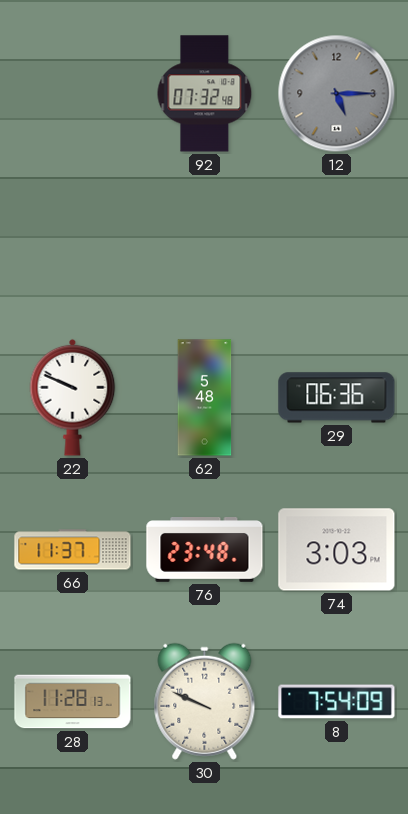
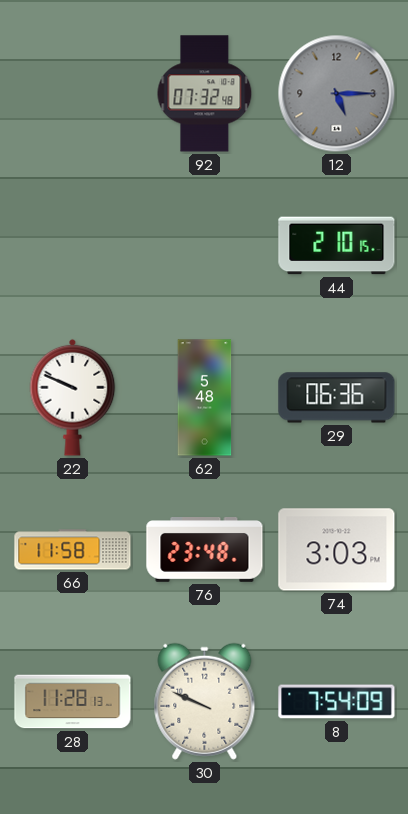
44: none -> 2:10 (337, 246)
66: 11:37 -> 11:58 (73, 550)
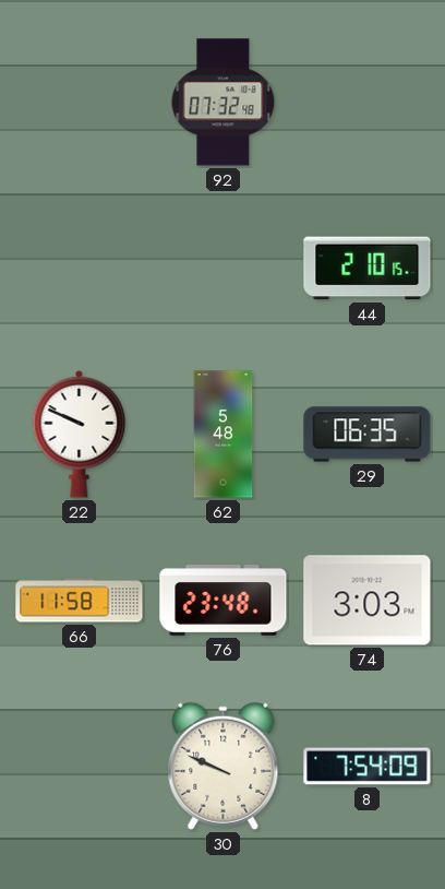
12: 5:15 -> none (337, 94)
29: 06:36 -> 06:35 (368, 435)
28: 11:28 -> none (73, 702)
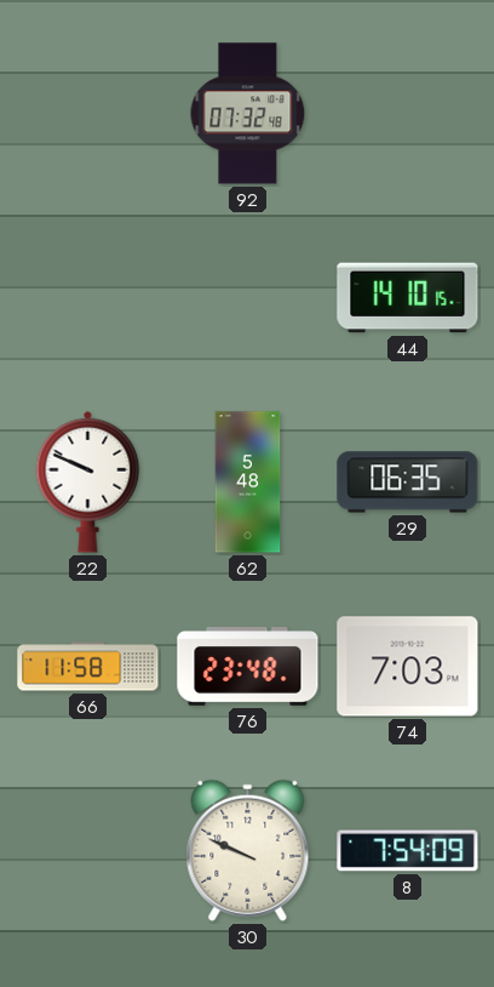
44: 2:10 -> 14:10 (408, 298)
74: 3:03 -> 7:03 (408, 667)
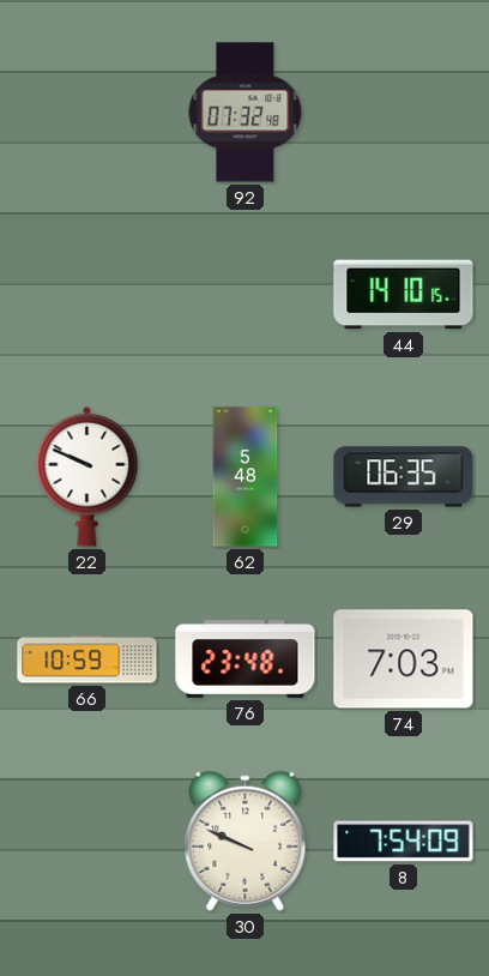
66: 11:58 -> 10:59 (87, 659)
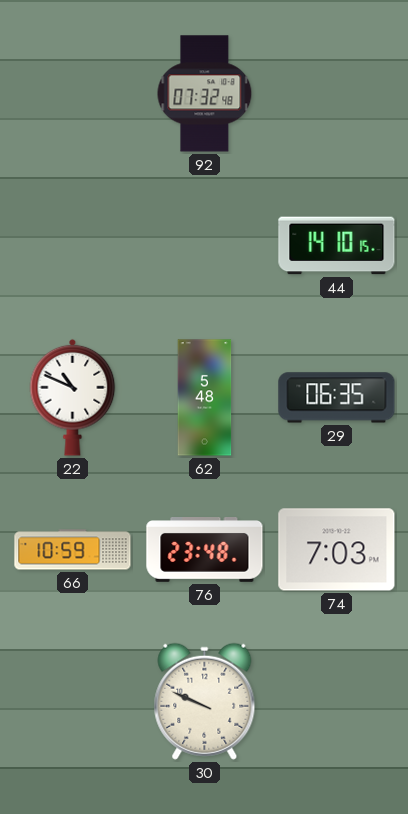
22: 9:49 -> 10:49 (73, 397)
8: 7:54 -> none (404, 842)
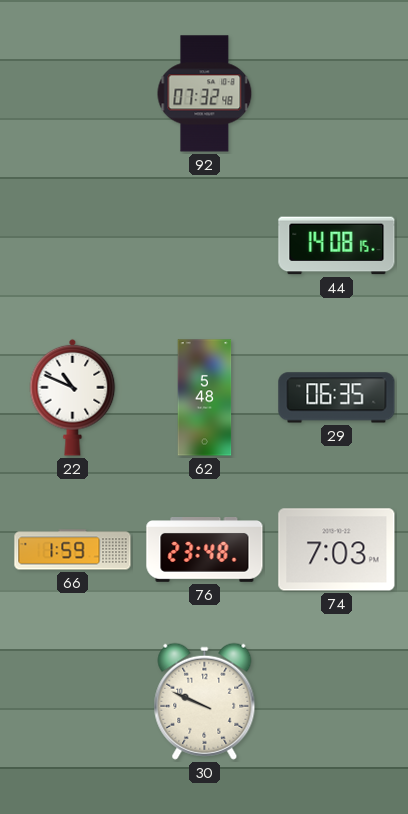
44: 14:10 -> 14:08 (337, 246)
66: 10:59 -> 1:59 (73, 550)
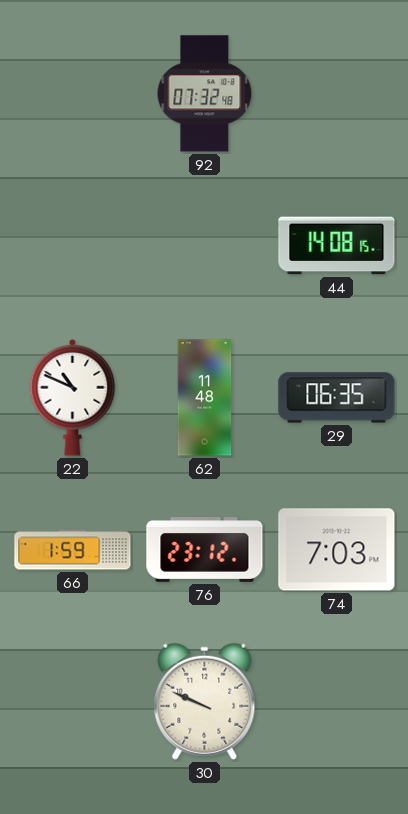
62: 5:48 -> 11:48 (205, 398)
76: 23:48 -> 23:12 (205, 550)
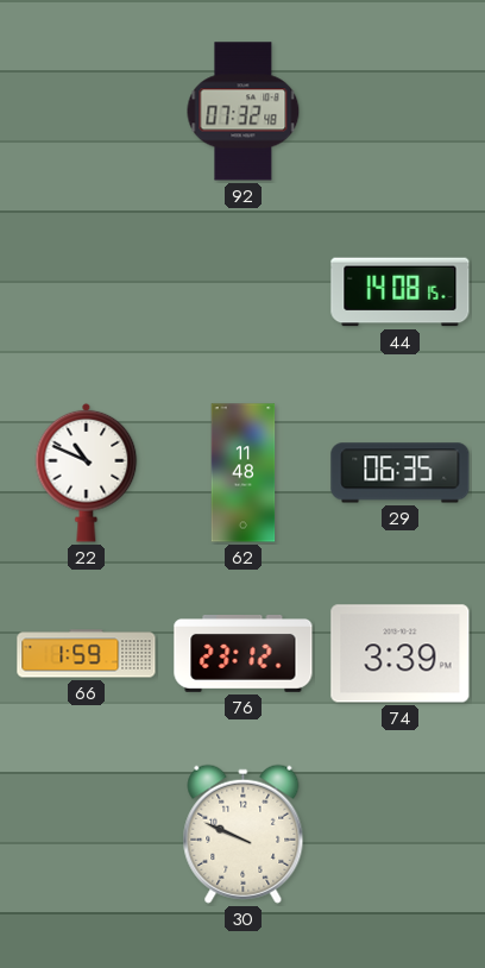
74: 7:03 -> 3:39 (401, 654)
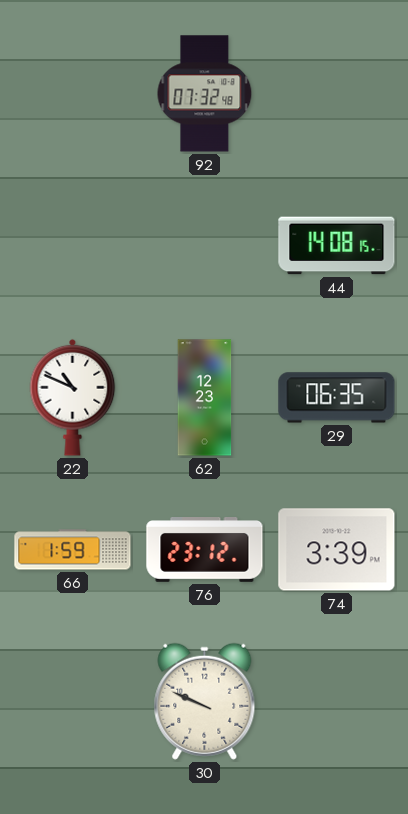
62: 11:48 -> 12:23 (205, 398)
